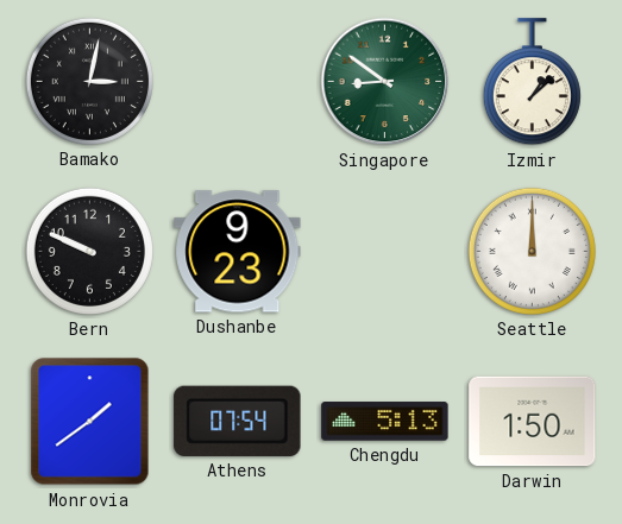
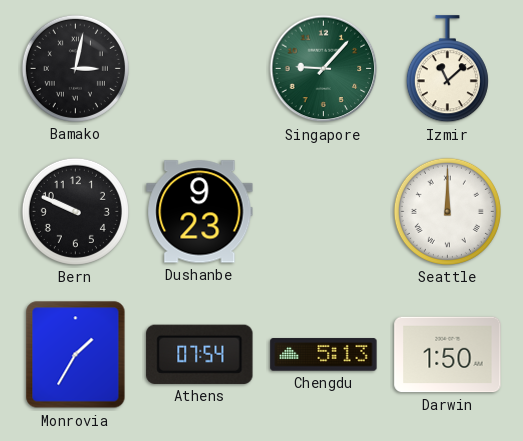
Singapore: 8:51 -> 9:07 (324, 69)
Izmir: 1:08 -> 11:08 (447, 69)
Monrovia: 1:39 -> 1:35 (76, 355)
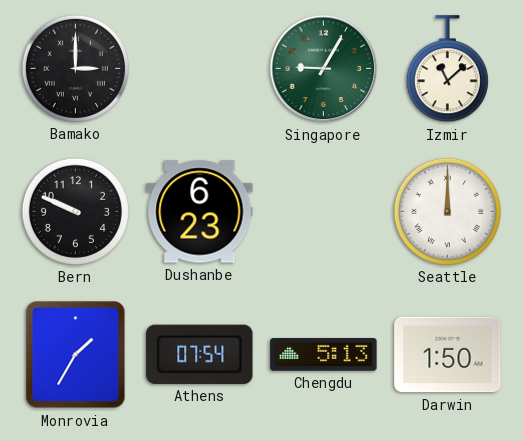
Bamako: 3:02 -> 3:00 (75, 68)
Singapore: 9:07 -> 9:05 (324, 69)
Dushanbe: 9:23 -> 6:23 (200, 212)
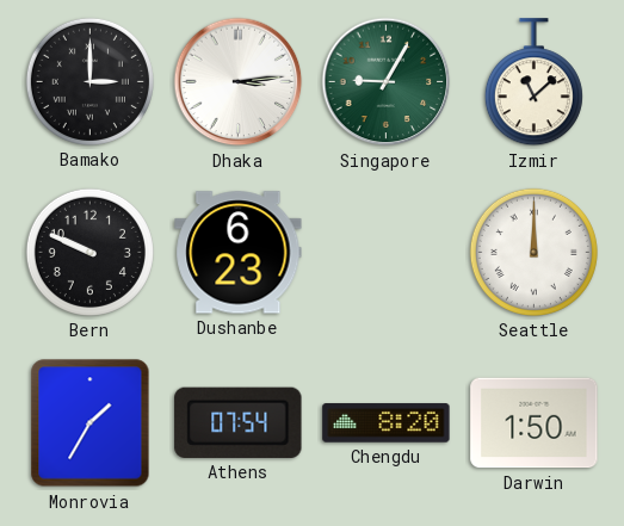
Dhaka: none -> 3:14 (239, 82)
Chengdu: 5:13 -> 8:20 (387, 423)
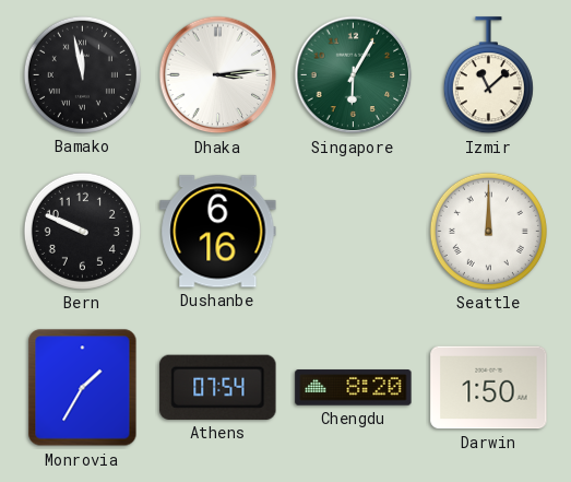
Bamako: 3:00 -> 11:58 (82, 74)
Singapore: 9:05 -> 6:05 (354, 75)
Dushanbe: 6:23 -> 6:16 (218, 232)
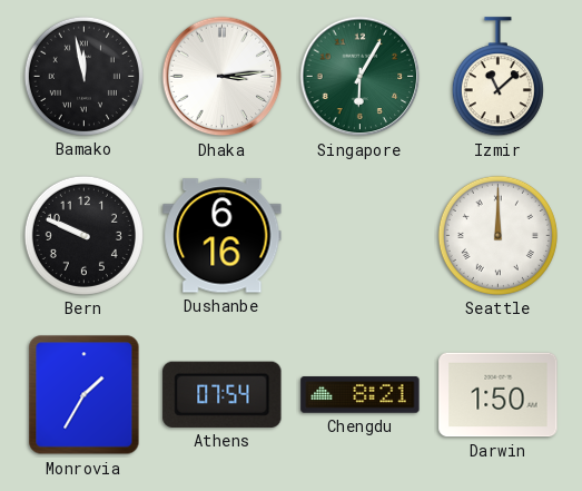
Chengdu: 8:20 -> 8:21 (361, 395)
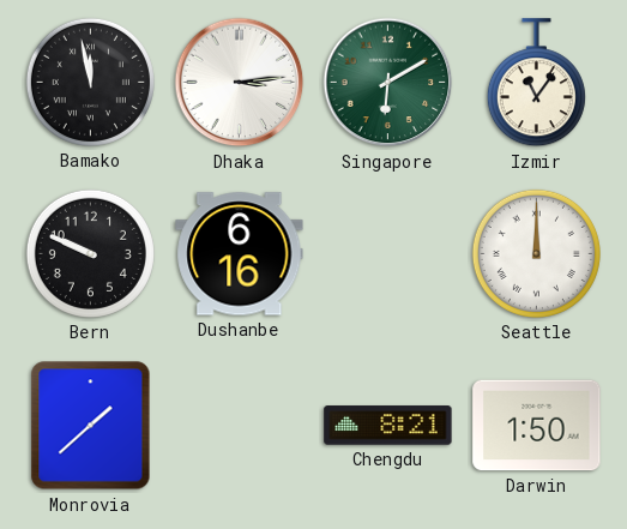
Singapore: 6:05 -> 6:10 (388, 83)
Izmir: 11:08 -> 11:06 (536, 83)
Monrovia: 1:35 -> 1:38 (91, 426)
Athens: 07:54 -> none (223, 394)
